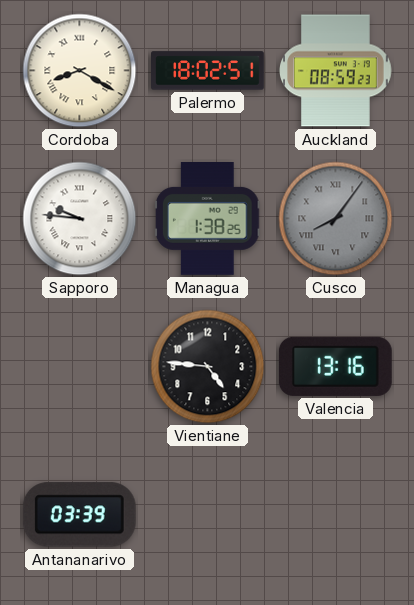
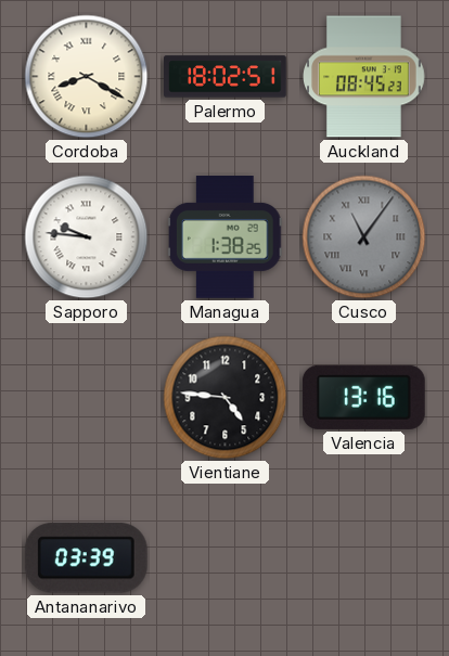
Auckland: 08:59 -> 08:45 (364, 77)
Cusco: 8:06 -> 11:06 (364, 237)
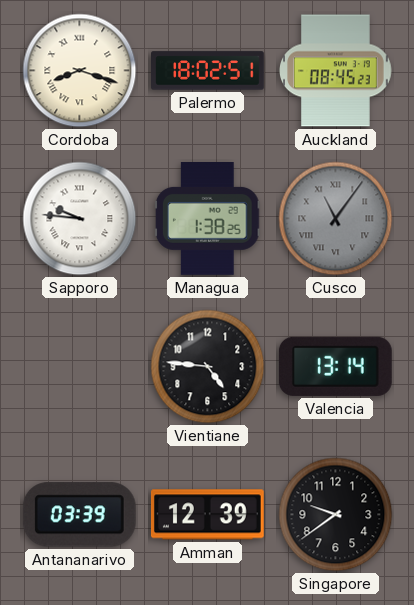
Cordoba: 8:20 -> 8:18 (80, 71)
Valencia: 13:16 -> 13:14 (335, 366)
Amman: none -> 12:39 (207, 515)
Singapore: none -> 9:39 (336, 515)
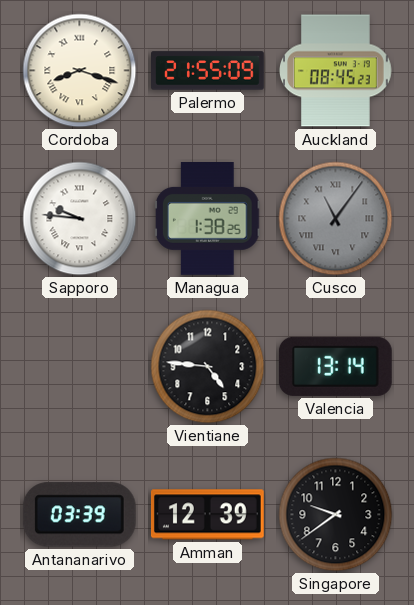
Palermo: 18:02 -> 21:55 (208, 71)
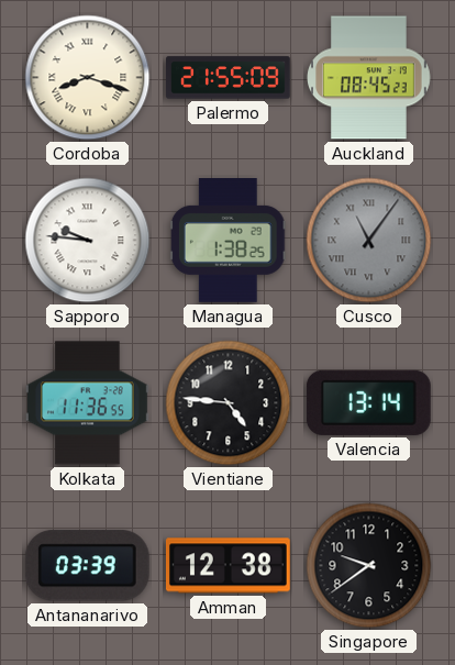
Kolkata: none -> 11:36 (88, 403)
Amman: 12:39 -> 12:38 (227, 566)
